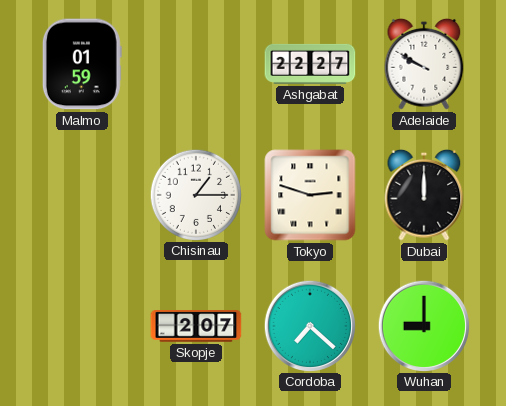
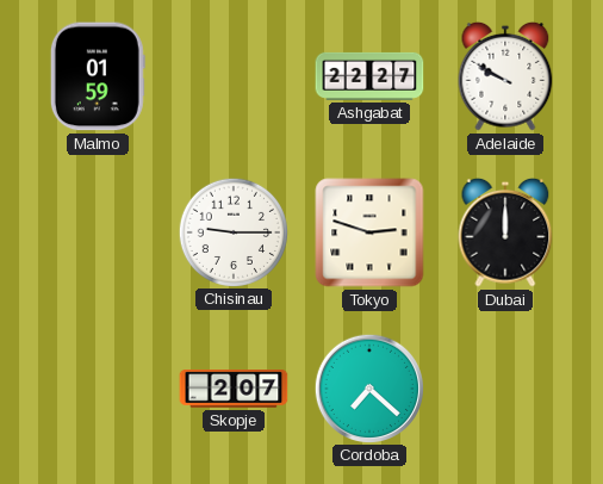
Chisinau: 1:15 -> 9:15 (232, 231)
Wuhan: 9:00 -> none (423, 325)
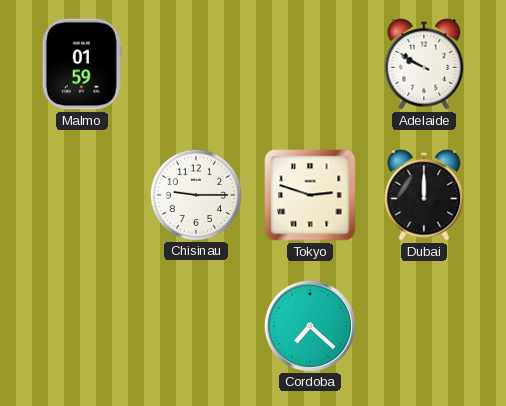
Ashgabat: 22:27 -> none (369, 76)
Skopje: 2:07 -> none (234, 390)
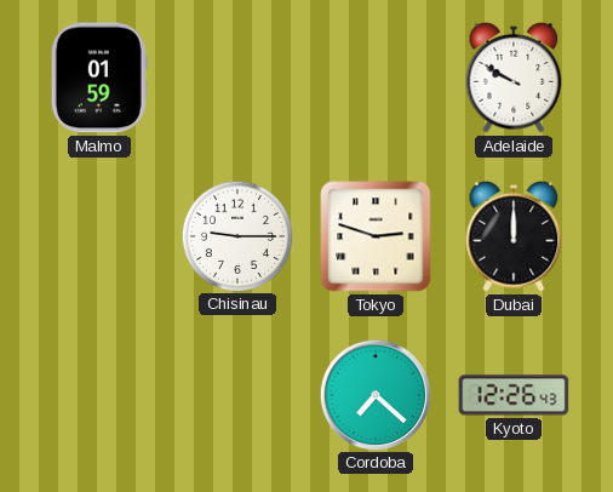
Kyoto: none -> 12:26 (514, 395)
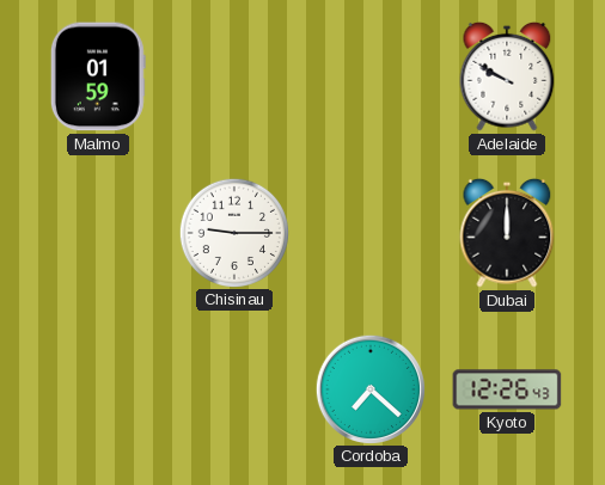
Tokyo: 2:48 -> none (376, 236)
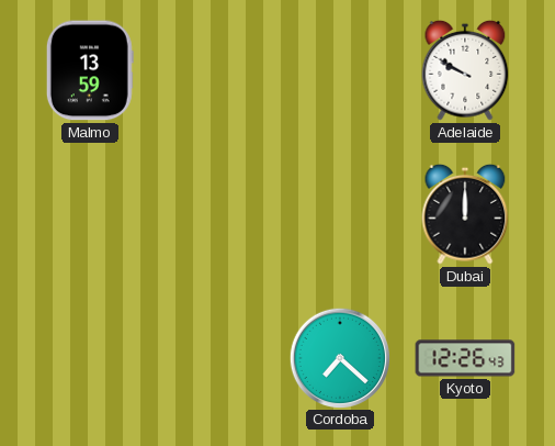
Malmo: 01:59 -> 13:59 (90, 70)
Chisinau: 9:15 -> none (233, 232)
